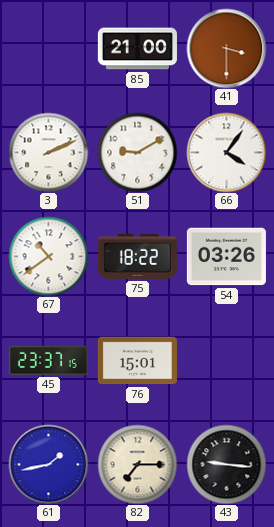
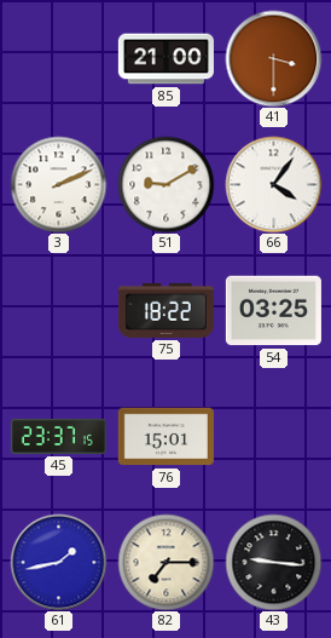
67: 10:39 -> none (48, 256)
54: 03:26 -> 03:25 (273, 311)
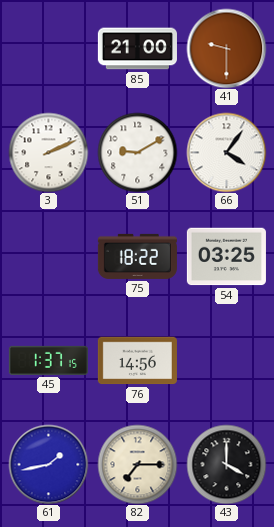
41: 3:30 -> 9:30 (226, 48)
45: 23:37 -> 1:37 (48, 360)
76: 15:01 -> 14:56 (137, 361)
43: 9:16 -> 4:00 (226, 464)
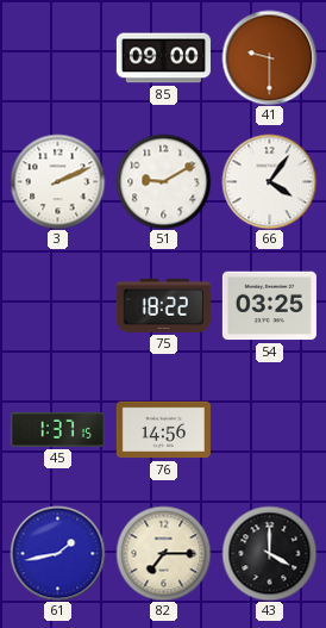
85: 21:00 -> 09:00 (163, 58)
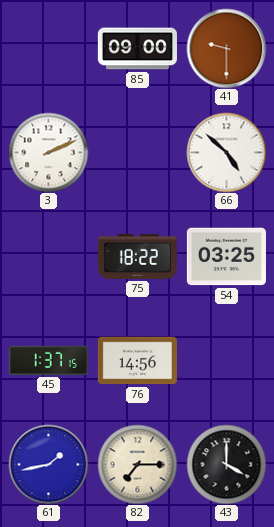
51: 9:10 -> none (163, 181)
66: 4:06 -> 4:52 (226, 152)
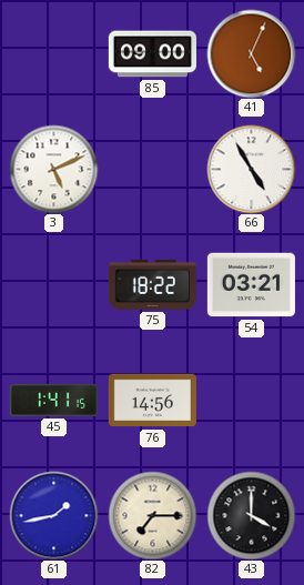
41: 9:30 -> 5:04 (251, 53)
3: 2:11 -> 5:11 (53, 169)
66: 4:52 -> 4:55 (251, 169)
54: 03:25 -> 03:21 (251, 285)
45: 1:37 -> 1:41 (53, 400)
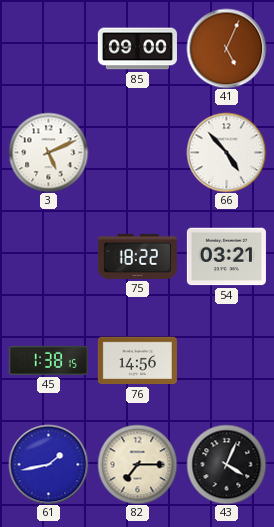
66: 4:55 -> 4:53 (226, 152)
45: 1:41 -> 1:38 (48, 360)
43: 4:00 -> 4:04 (226, 464)
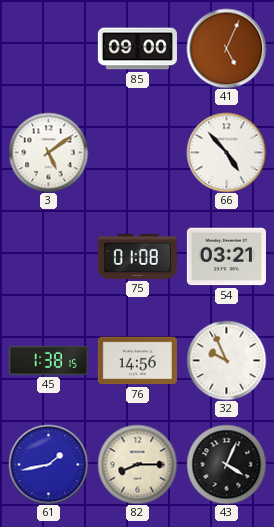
3: 5:11 -> 5:09 (48, 152)
75: 18:22 -> 01:08 (137, 256)
32: none -> 9:56 (226, 360)
82: 7:15 -> 8:15 (137, 464)
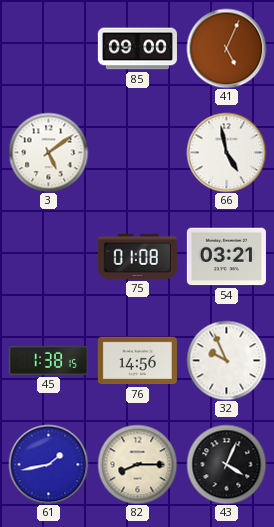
66: 4:53 -> 4:58 (226, 152)
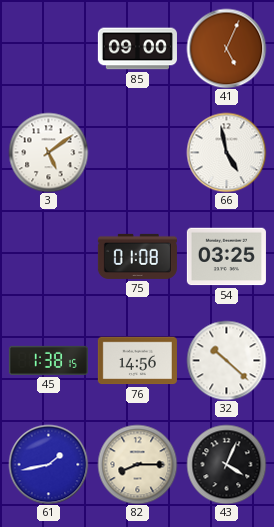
54: 03:21 -> 03:25 (226, 257)
32: 9:56 -> 10:22 (226, 360)
